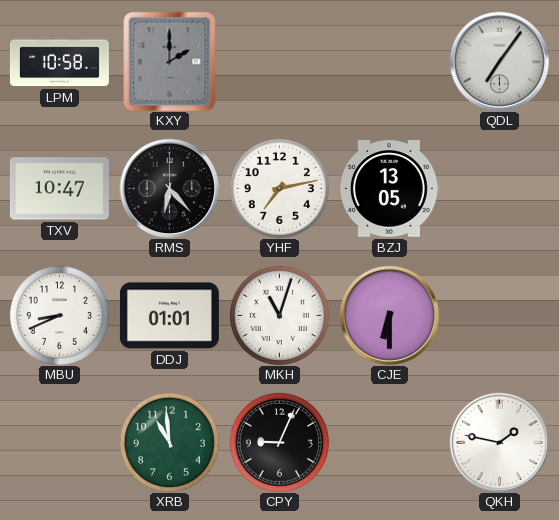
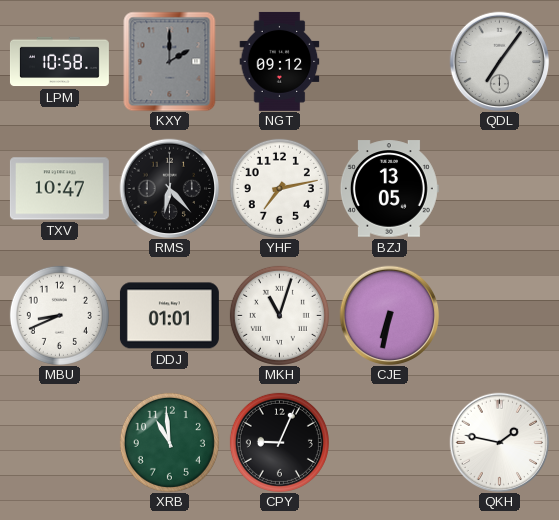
NGT: none -> 09:12 (280, 61)
CJE: 6:30 -> 6:32 (389, 315)
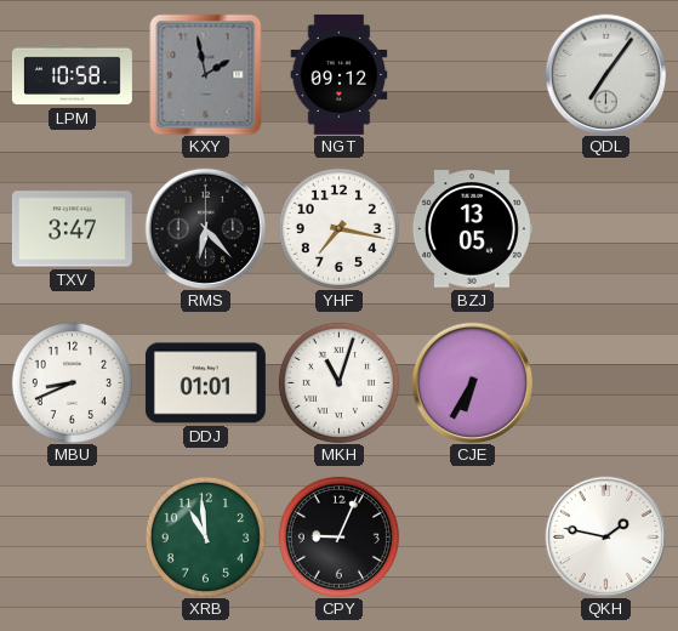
KXY: 2:00 -> 1:58 (206, 74)
TXV: 10:47 -> 3:47 (72, 229)
YHF: 7:13 -> 7:17 (338, 228)
CJE: 6:32 -> 6:35 (472, 382)
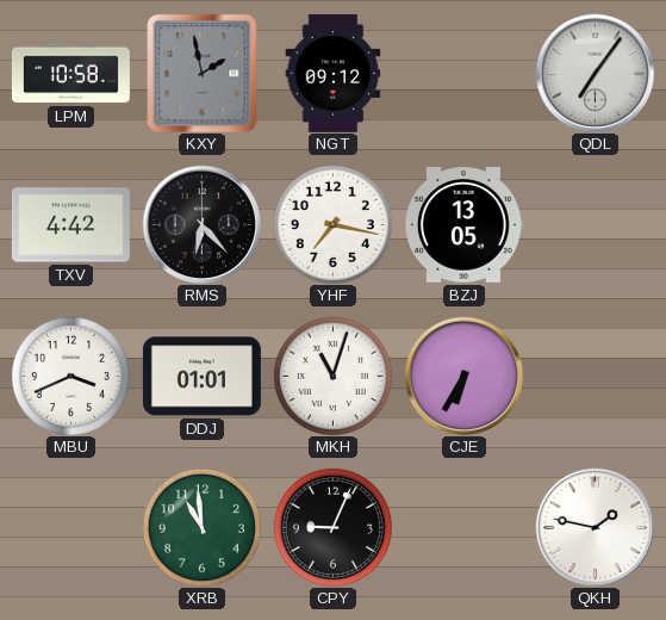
TXV: 3:47 -> 4:42 (70, 225)
MBU: 8:41 -> 3:41 (70, 376)
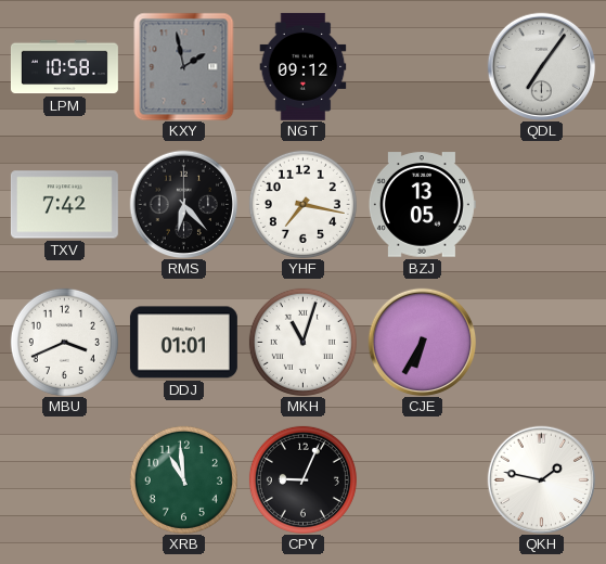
TXV: 4:42 -> 7:42 (64, 205)
